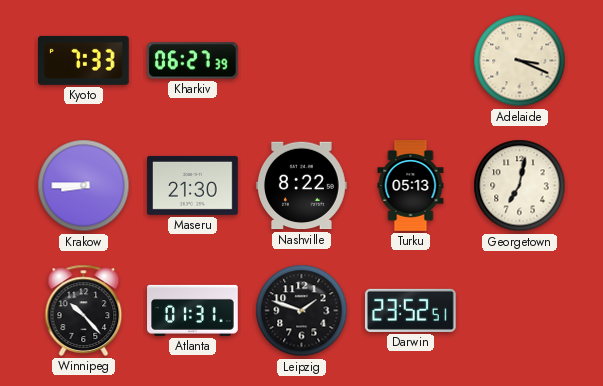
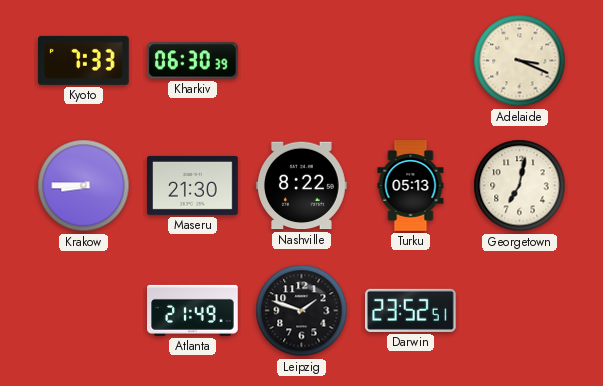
Kharkiv: 06:27 -> 06:30 (193, 61)
Winnipeg: 10:23 -> none (84, 310)
Atlanta: 01:31 -> 21:49 (193, 310)
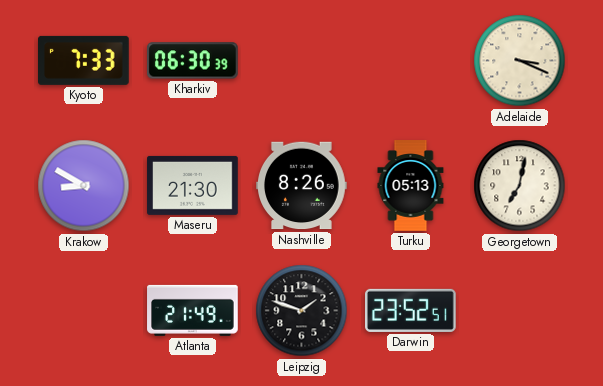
Krakow: 8:45 -> 8:50 (84, 186)
Nashville: 8:22 -> 8:26 (302, 186)
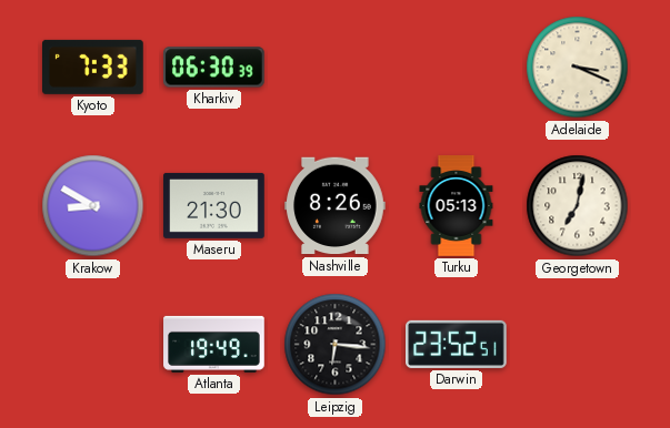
Atlanta: 21:49 -> 19:49 (214, 344)
Leipzig: 1:48 -> 6:16 (336, 345)
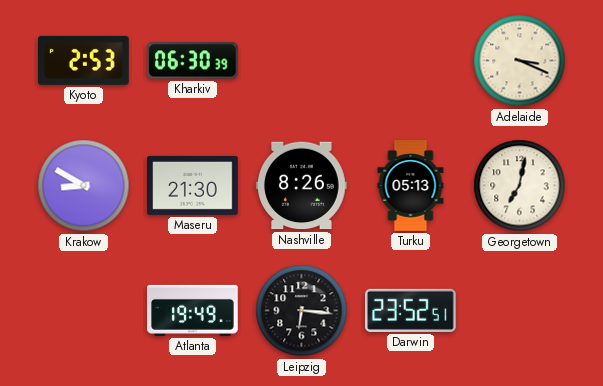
Kyoto: 7:33 -> 2:53 (84, 60)
